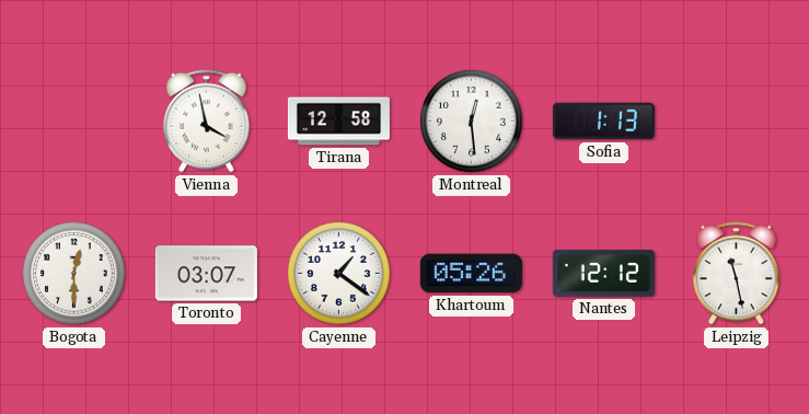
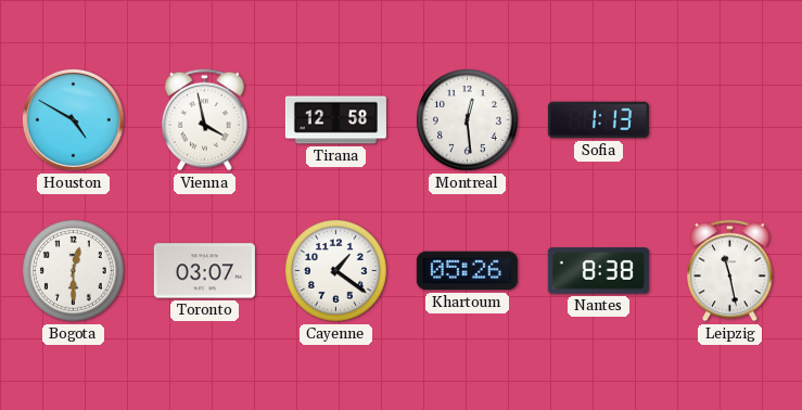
Houston: none -> 4:50 (73, 119)
Nantes: 12:12 -> 8:38 (598, 271)
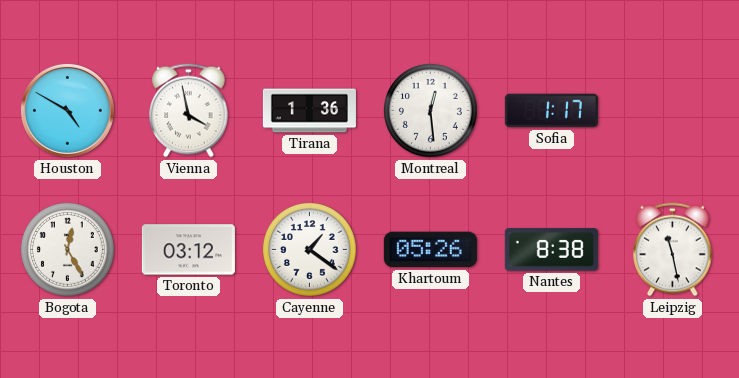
Tirana: 12:58 -> 1:36 (309, 111)
Sofia: 1:13 -> 1:17 (551, 111)
Bogota: 12:30 -> 12:25 (67, 249)
Toronto: 03:07 -> 03:12 (188, 250)
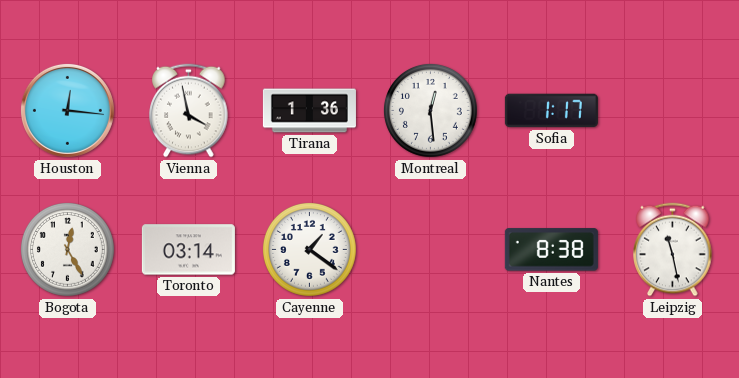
Houston: 4:50 -> 12:16 (67, 110)
Toronto: 03:12 -> 03:14 (188, 250)
Khartoum: 05:26 -> none (430, 250)
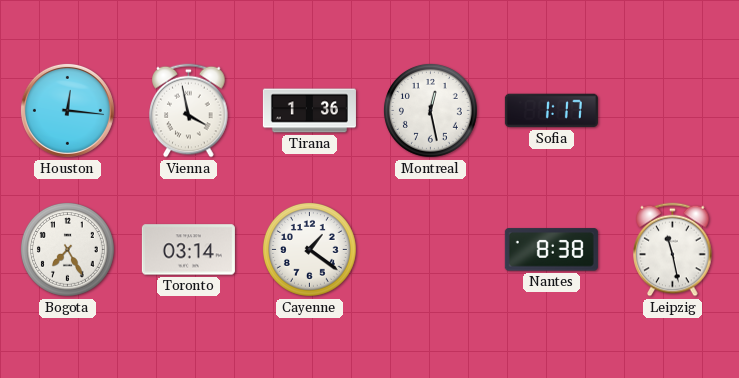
Montreal: 12:29 -> 12:28 (430, 110)
Bogota: 12:25 -> 7:25 (67, 249)
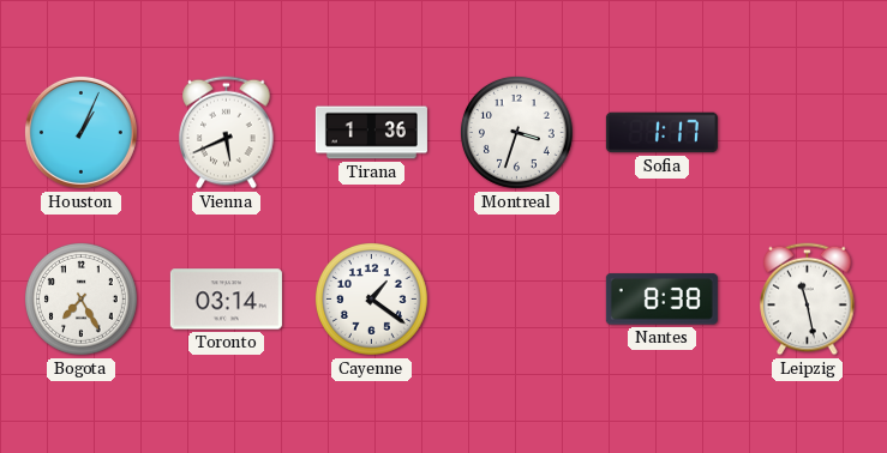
Houston: 12:16 -> 1:04 (80, 132)
Vienna: 3:58 -> 5:41 (227, 133)
Montreal: 12:28 -> 3:33 (516, 132)
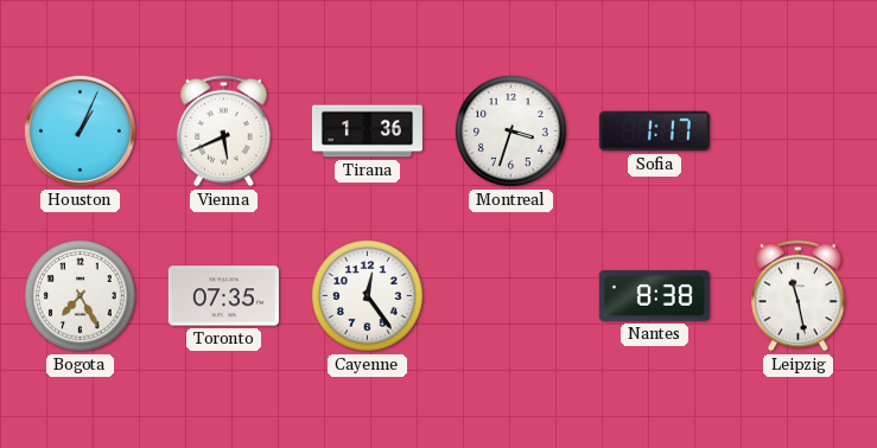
Toronto: 03:14 -> 07:35 (223, 296)
Cayenne: 1:21 -> 12:24 (367, 295)
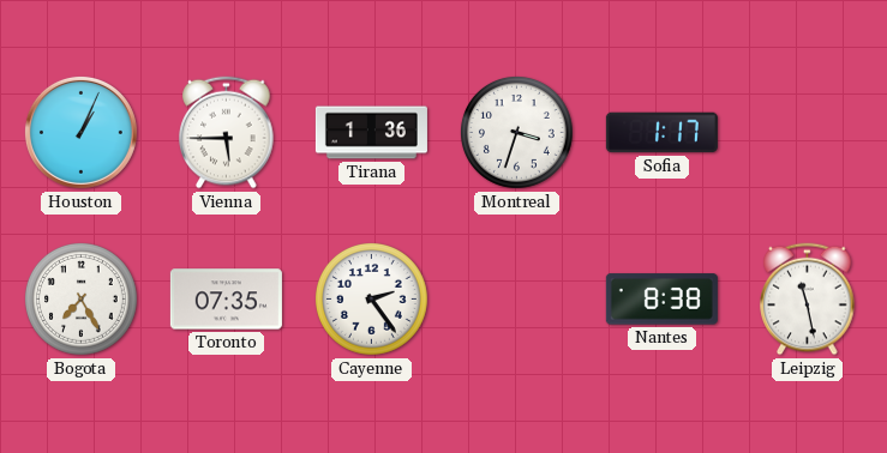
Vienna: 5:41 -> 5:45 (227, 133)
Cayenne: 12:24 -> 2:24 (371, 298)
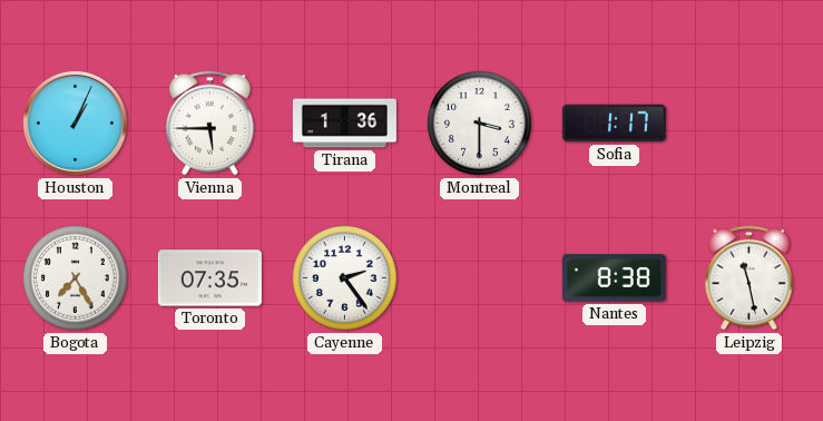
Montreal: 3:33 -> 3:30 (479, 123)
